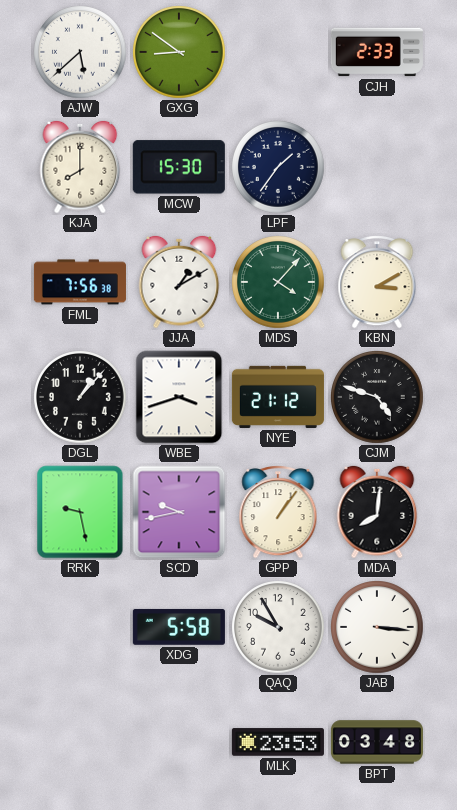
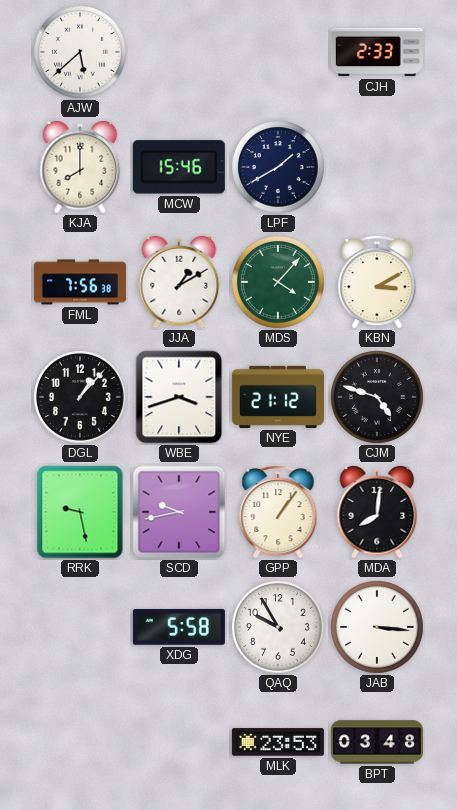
GXG: 8:51 -> none (180, 53)
MCW: 15:30 -> 15:46 (179, 167)
LPF: 1:36 -> 1:40 (279, 168)
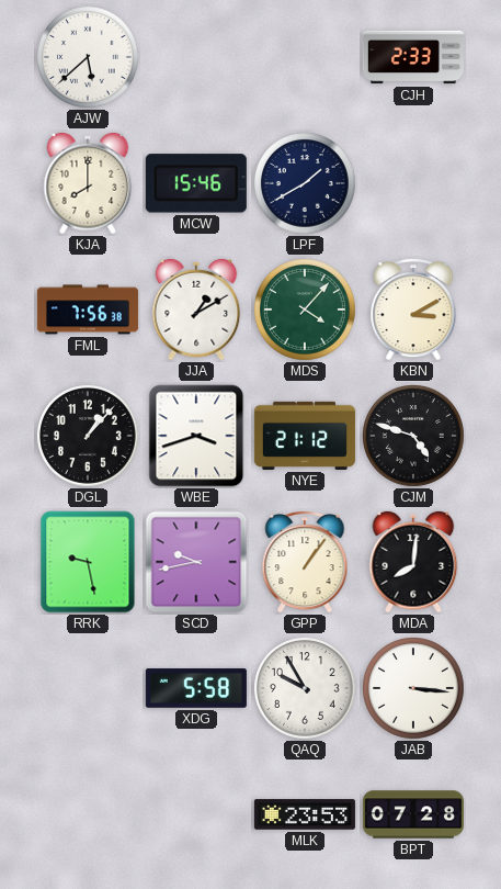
BPT: 03:48 -> 07:28 (413, 814)
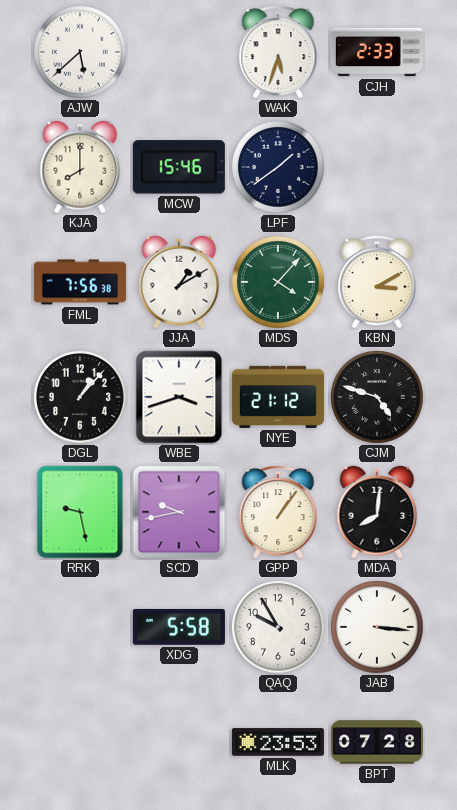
WAK: none -> 5:33 (278, 53)
LPF: 1:40 -> 1:39 (279, 168)
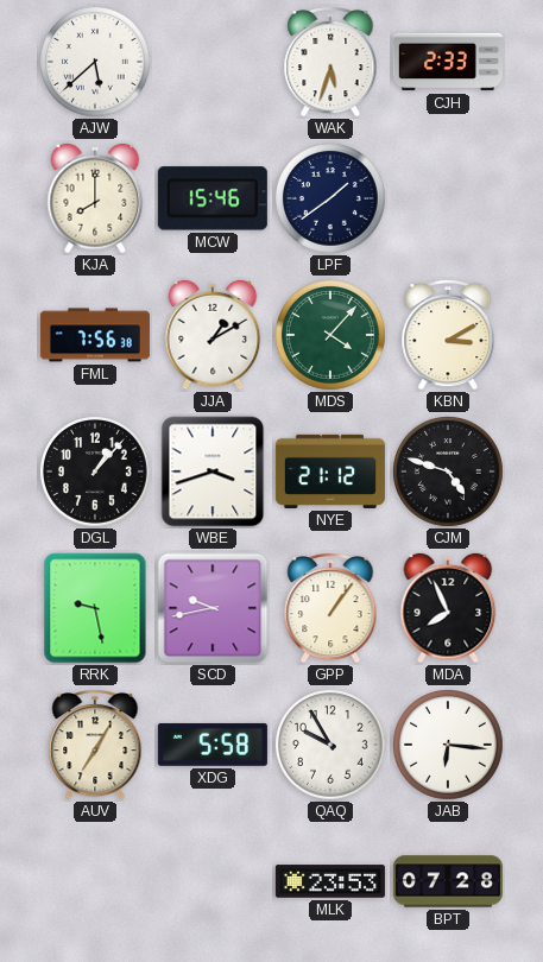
MDA: 8:01 -> 7:56 (448, 608)
AUV: none -> 7:05 (95, 746)
JAB: 3:16 -> 6:16 (449, 746)
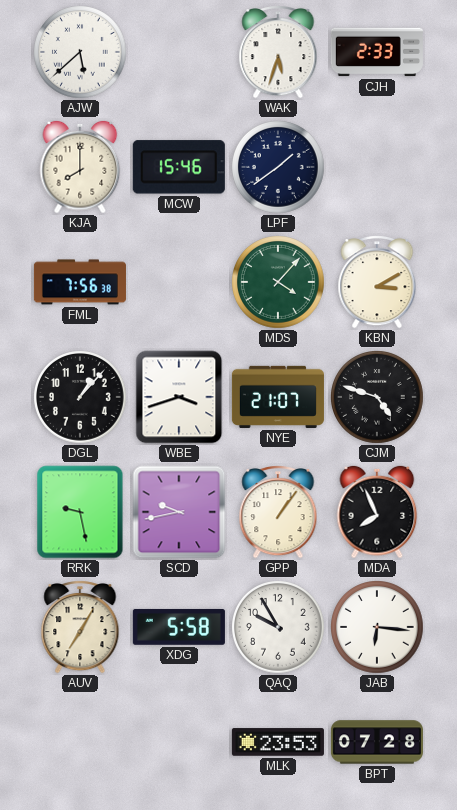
JJA: 1:10 -> none (213, 335)
NYE: 21:12 -> 21:07 (278, 397)
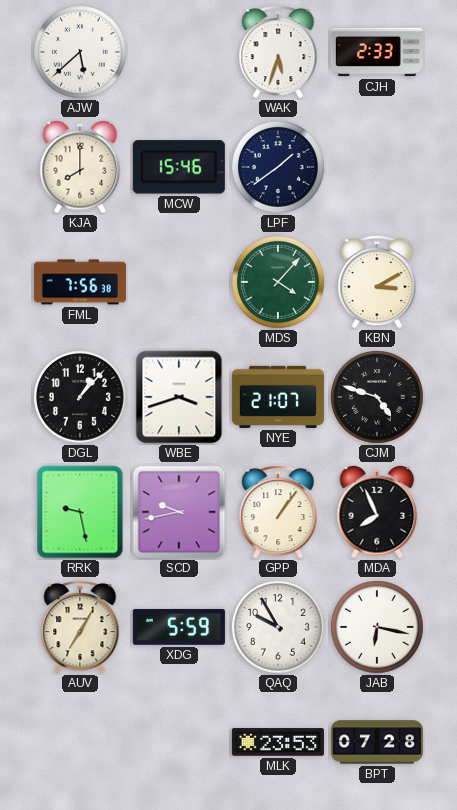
XDG: 5:58 -> 5:59 (179, 627)
JAB: 6:16 -> 6:17 (378, 628)
